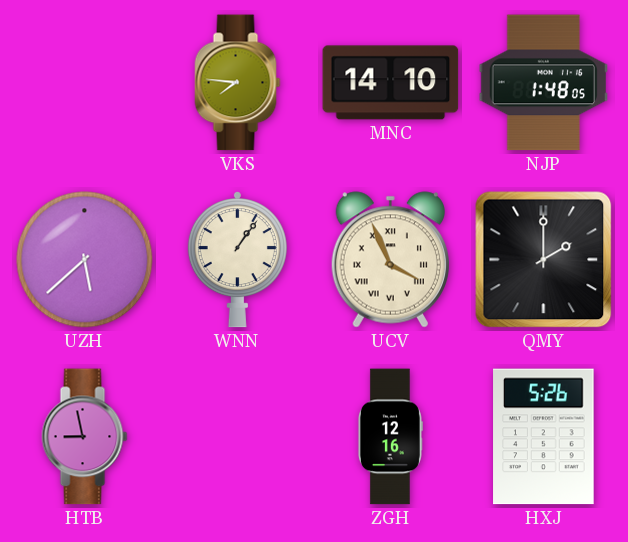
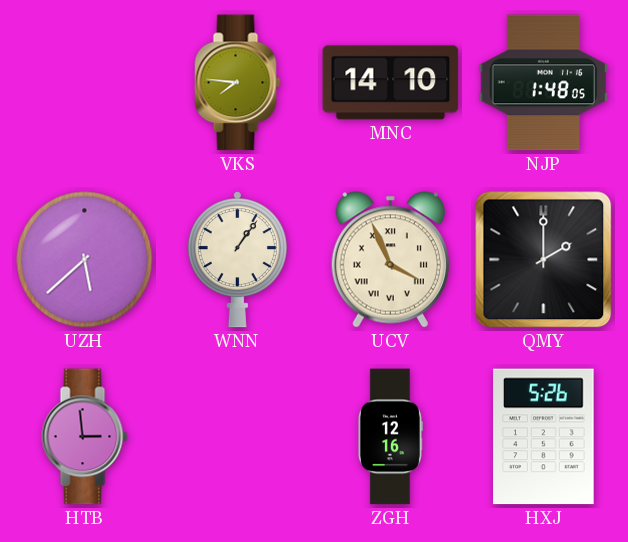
HTB: 8:58 -> 2:59 (85, 437)
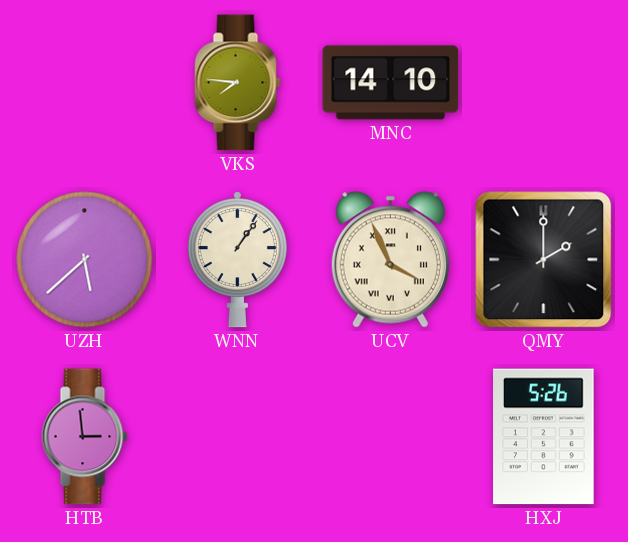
NJP: 1:48 -> none (544, 83)
ZGH: 12:16 -> none (390, 437)
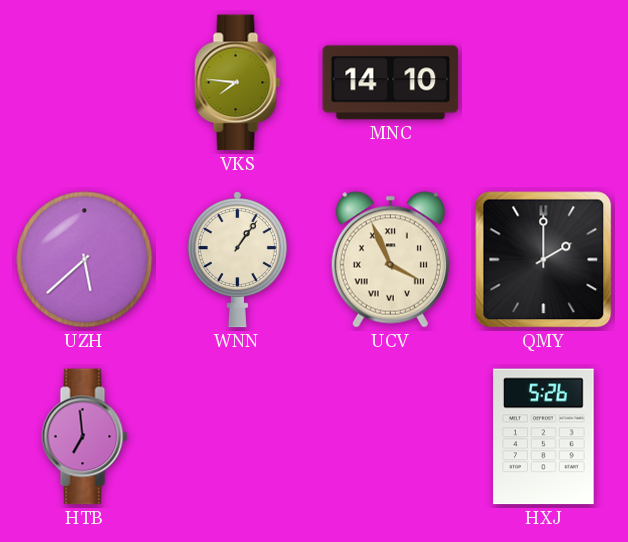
HTB: 2:59 -> 6:59 (85, 437)
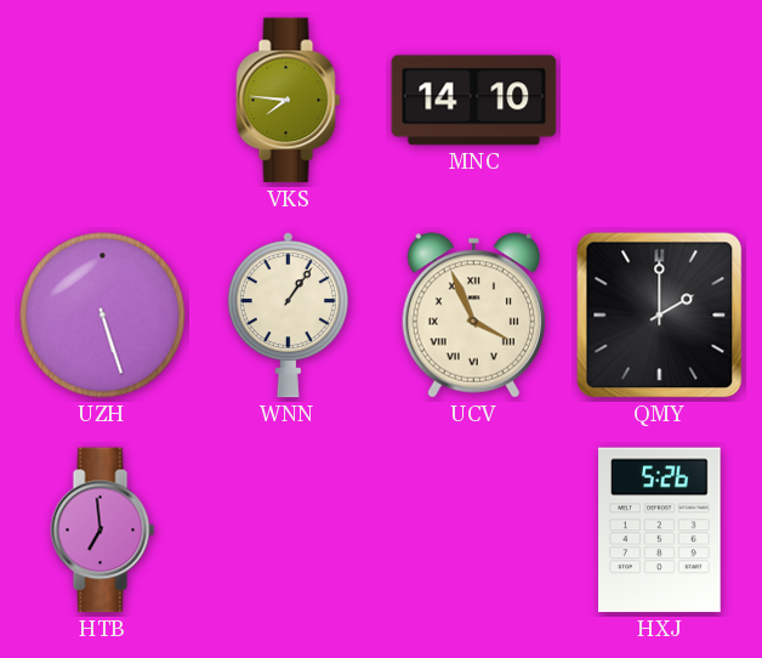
UZH: 5:38 -> 5:27 (103, 316)
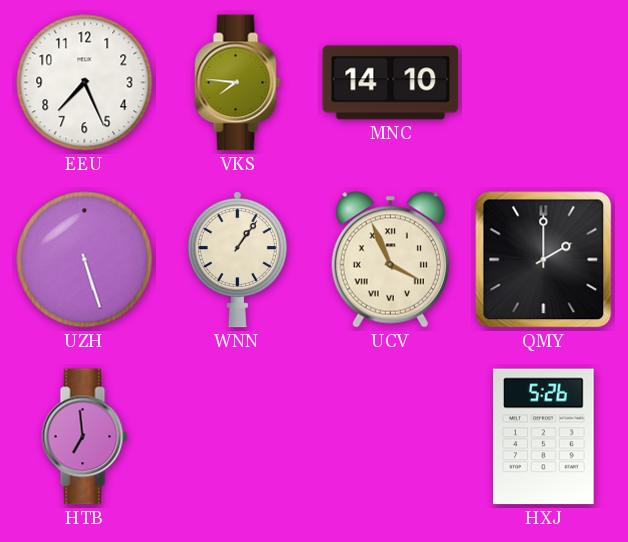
EEU: none -> 7:26 (85, 83)
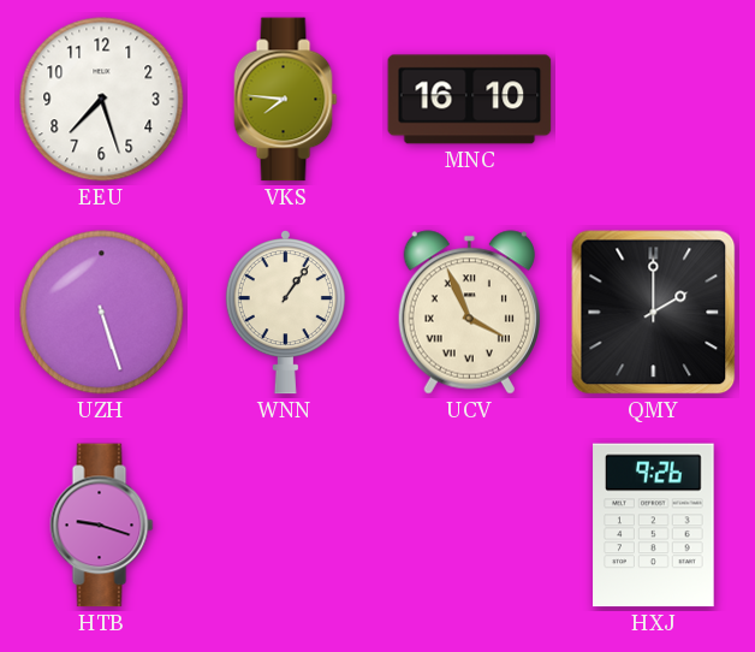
EEU: 7:26 -> 7:27 (102, 100)
MNC: 14:10 -> 16:10 (470, 100)
HTB: 6:59 -> 9:18 (102, 526)
HXJ: 5:26 -> 9:26 (654, 526)
